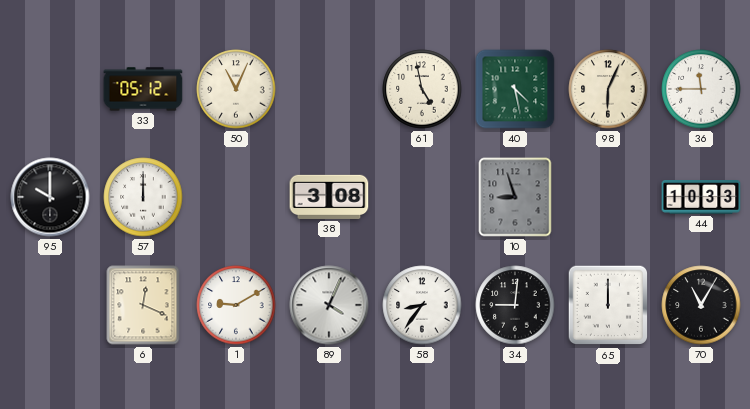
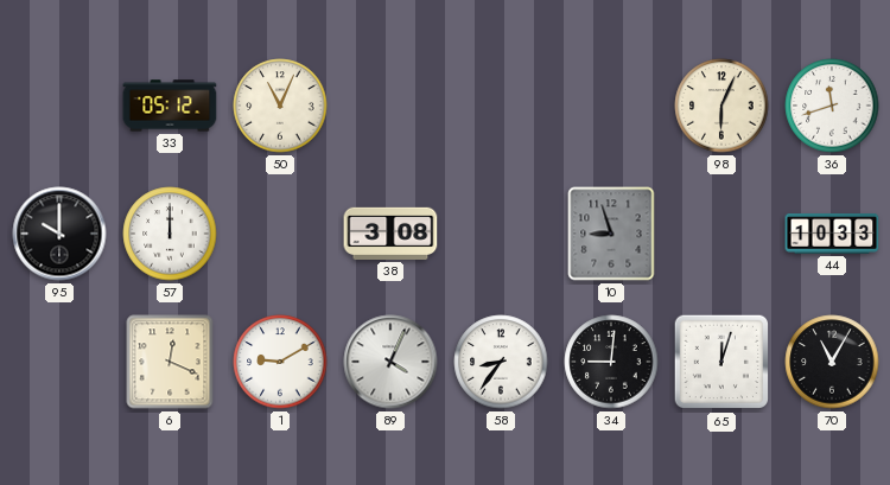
61: 4:58 -> none (422, 89)
40: 4:28 -> none (515, 89)
36: 11:45 -> 11:42 (832, 106)
65: 12:00 -> 12:03 (721, 362)
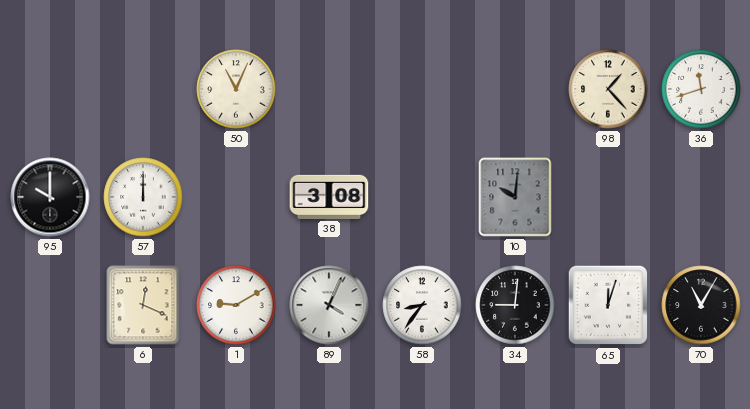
33: 05:12 -> none (170, 106)
98: 6:04 -> 1:23 (608, 89)
10: 8:57 -> 10:01 (515, 197)
44: 10:33 -> none (832, 235)
